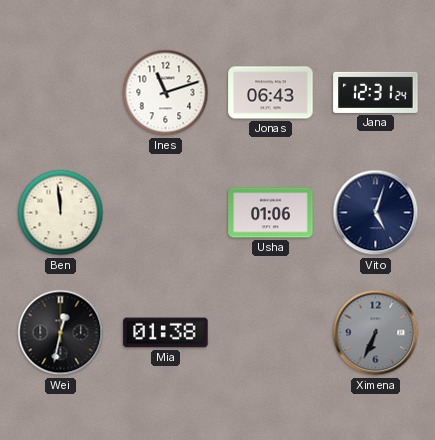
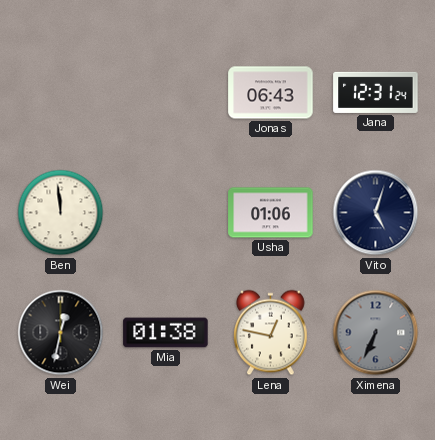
Ines: 11:12 -> none (166, 93)
Lena: none -> 12:47 (270, 333)
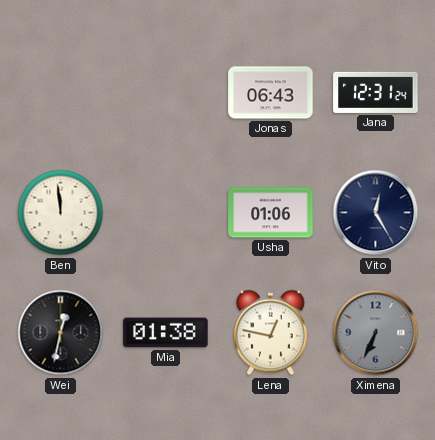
Vito: 5:03 -> 12:25 (376, 213)
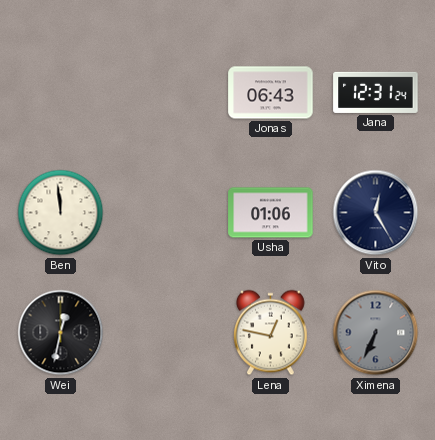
Mia: 01:38 -> none (166, 333)
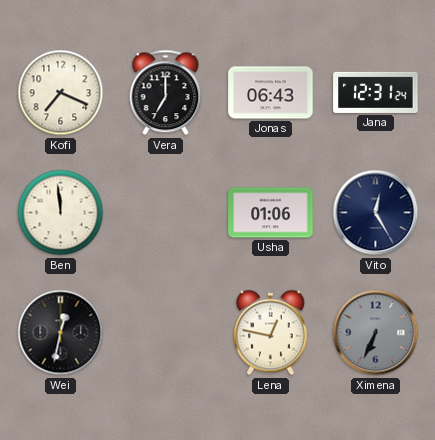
Kofi: none -> 7:19 (61, 93)
Vera: none -> 7:00 (166, 93)
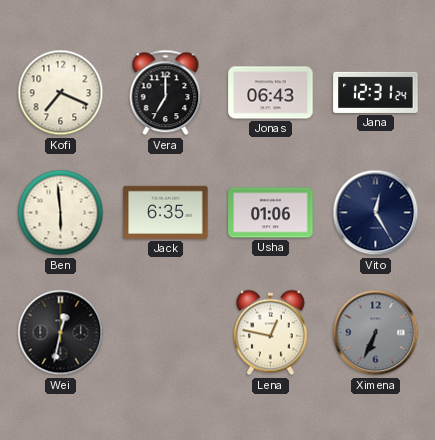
Ben: 11:59 -> 5:59 (61, 213)
Jack: none -> 6:35 (166, 212)
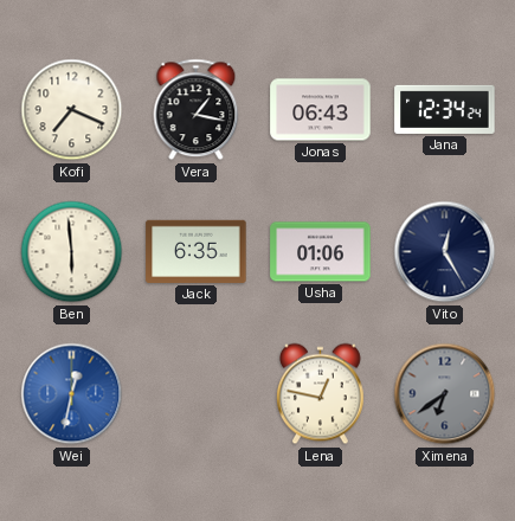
Vera: 7:00 -> 1:17 (197, 110)
Jana: 12:31 -> 12:34 (445, 109)
Wei dial: black -> blue (72, 394)
Ximena: 6:34 -> 6:39 (445, 394)
